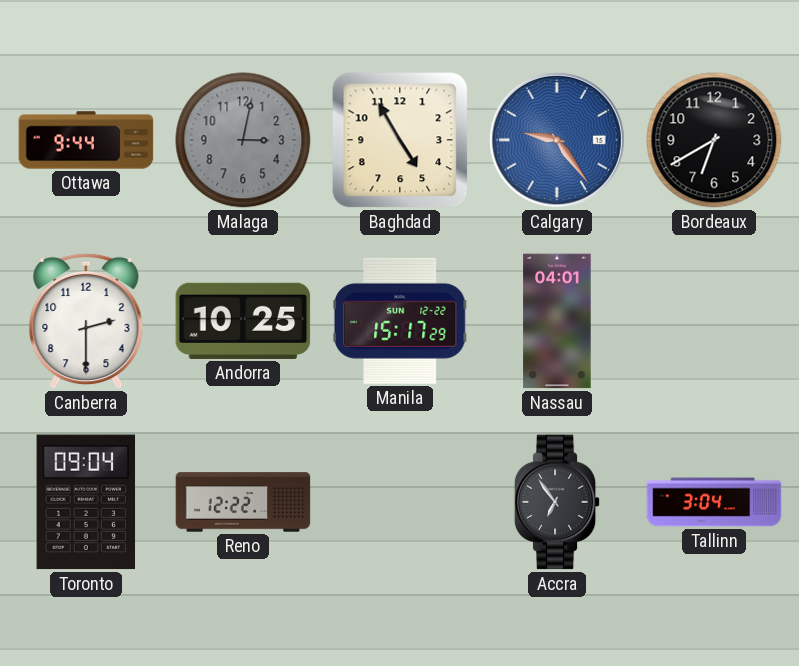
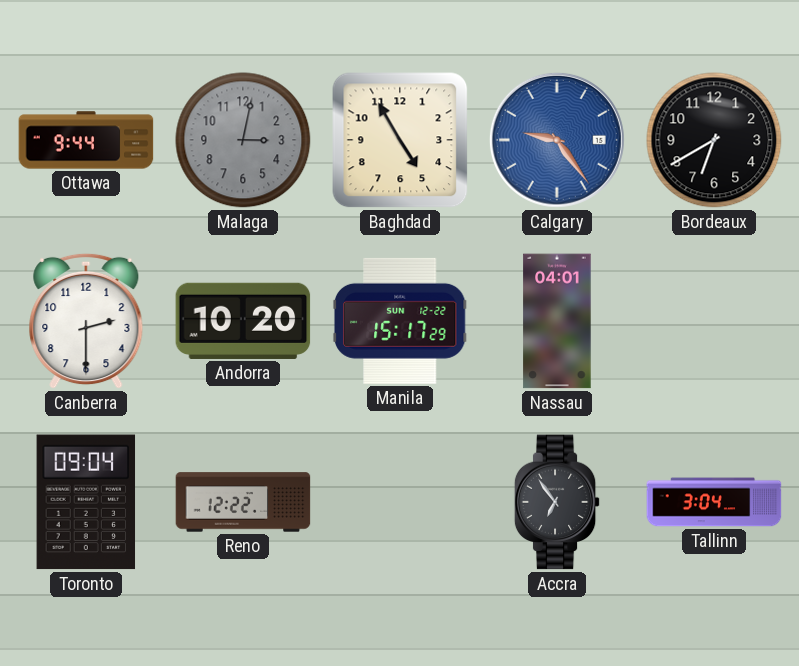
Andorra: 10:25 -> 10:20 (243, 321)
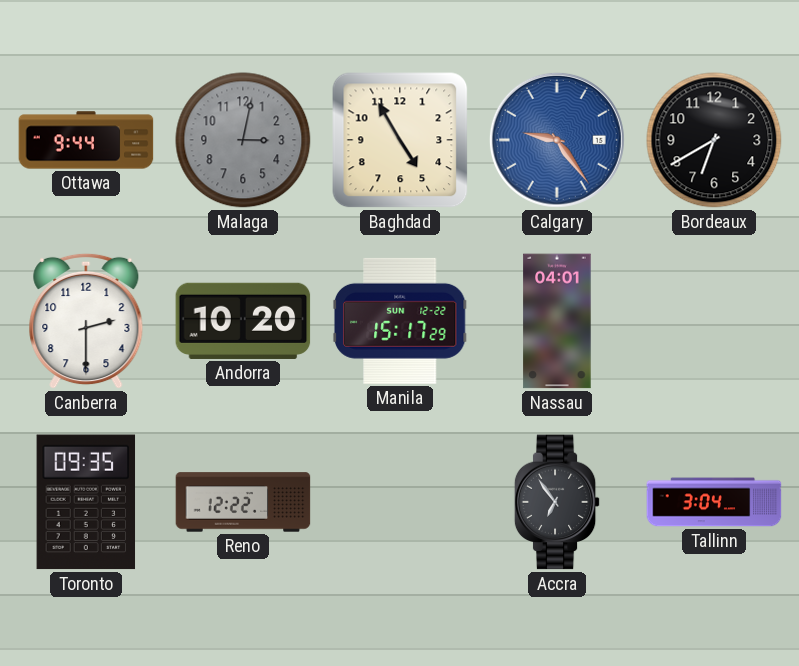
Toronto: 09:04 -> 09:35 (86, 502)
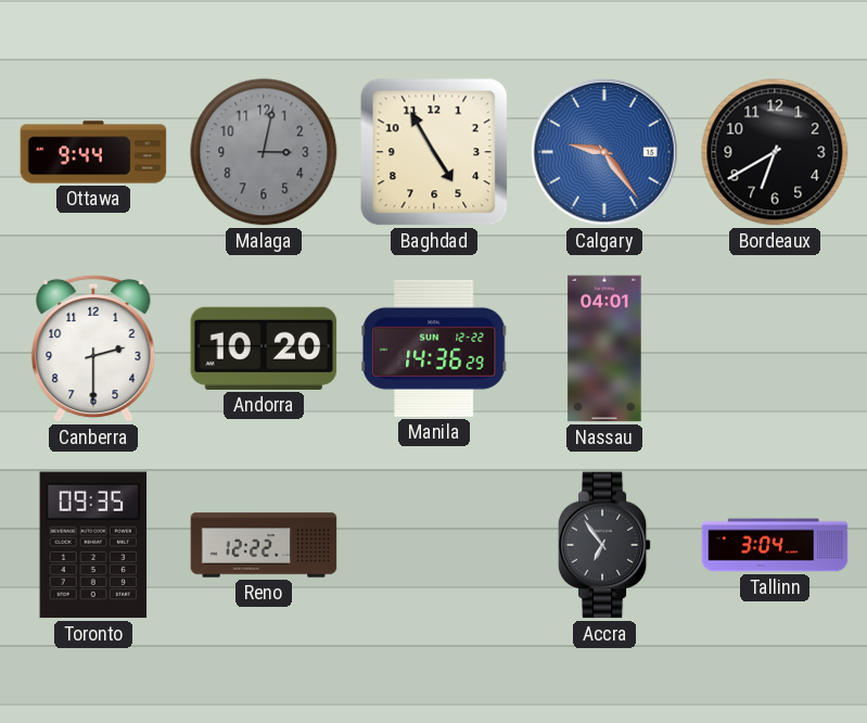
Manila: 15:17 -> 14:36 (434, 348)
